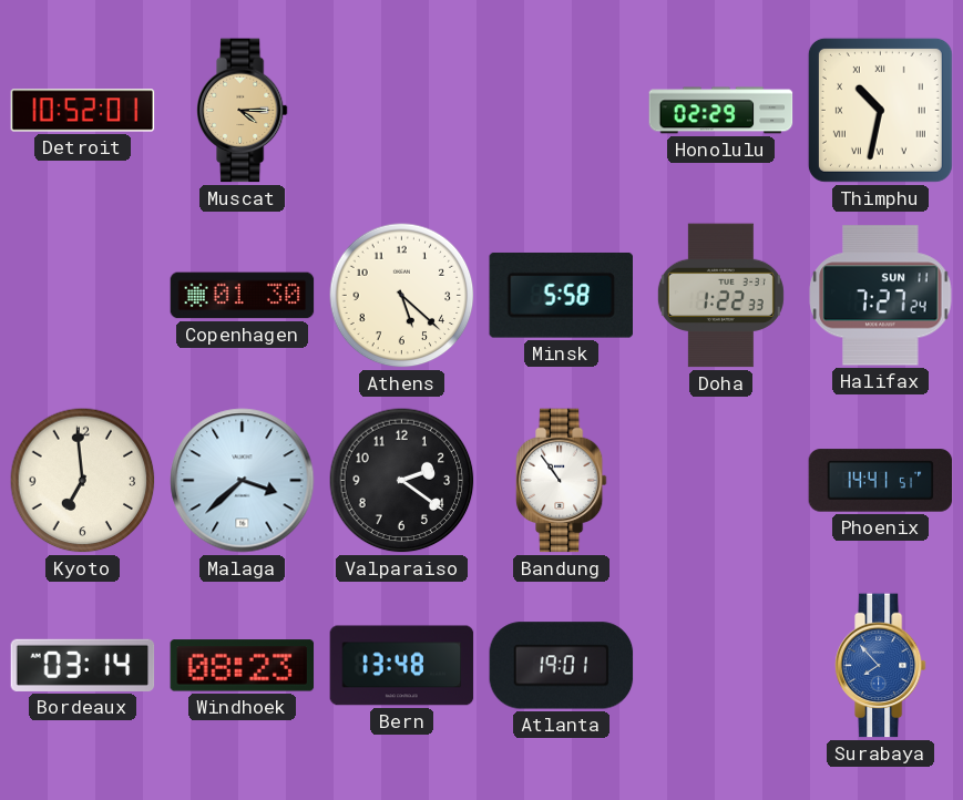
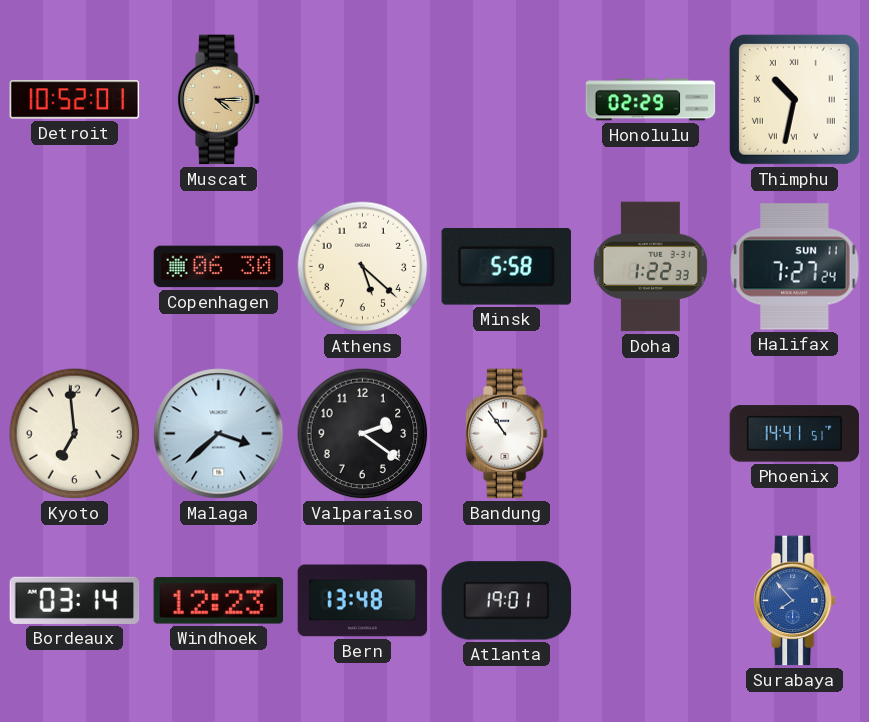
Copenhagen: 01:30 -> 06:30 (219, 267)
Windhoek: 08:23 -> 12:23 (219, 601)
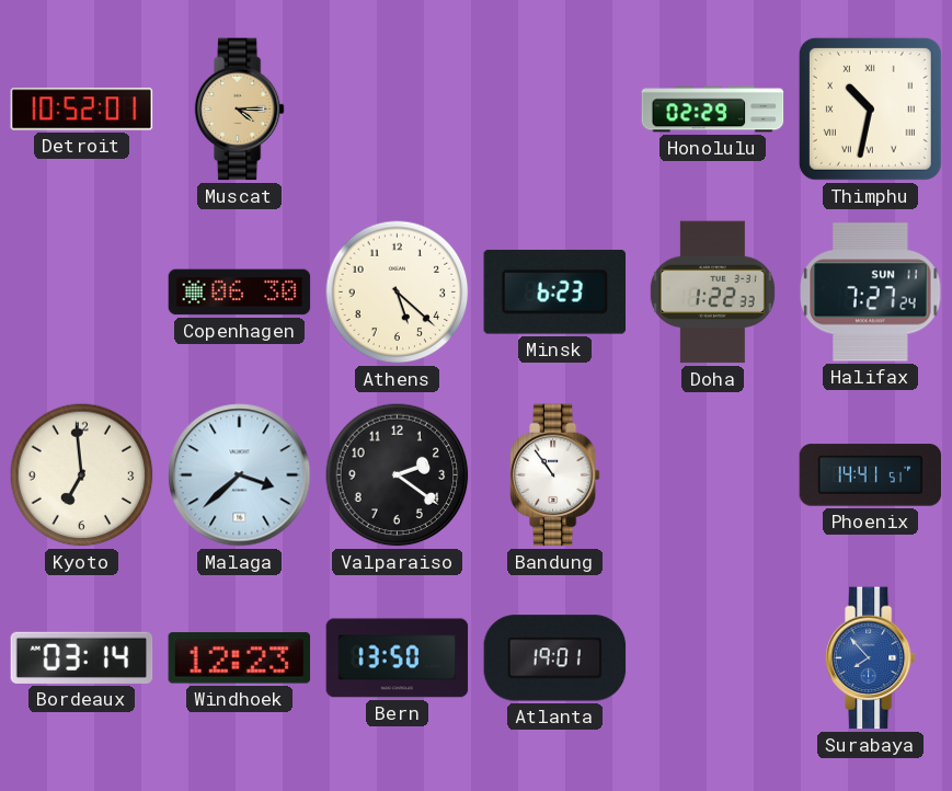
Minsk: 5:58 -> 6:23 (554, 293)
Bern: 13:48 -> 13:50 (398, 658)
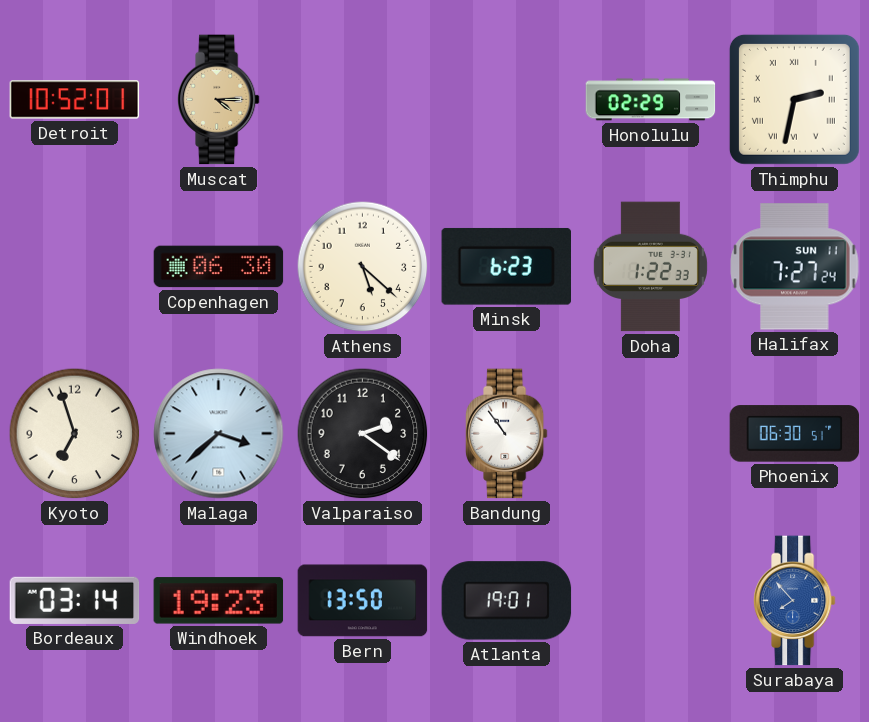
Thimphu: 10:32 -> 2:32 (794, 99)
Kyoto: 6:59 -> 6:57 (75, 434)
Phoenix: 14:41 -> 06:30 (795, 434)
Windhoek: 12:23 -> 19:23 (219, 601)
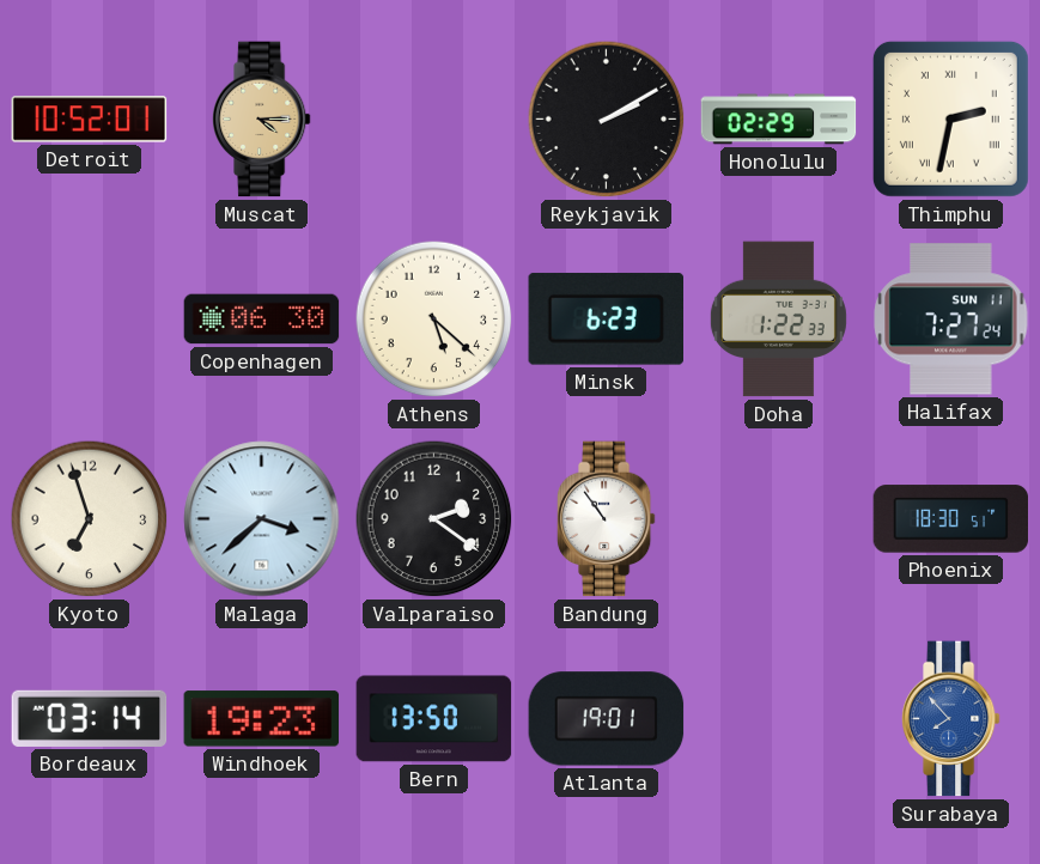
Reykjavik: none -> 2:10 (607, 120)
Phoenix: 06:30 -> 18:30 (951, 519)
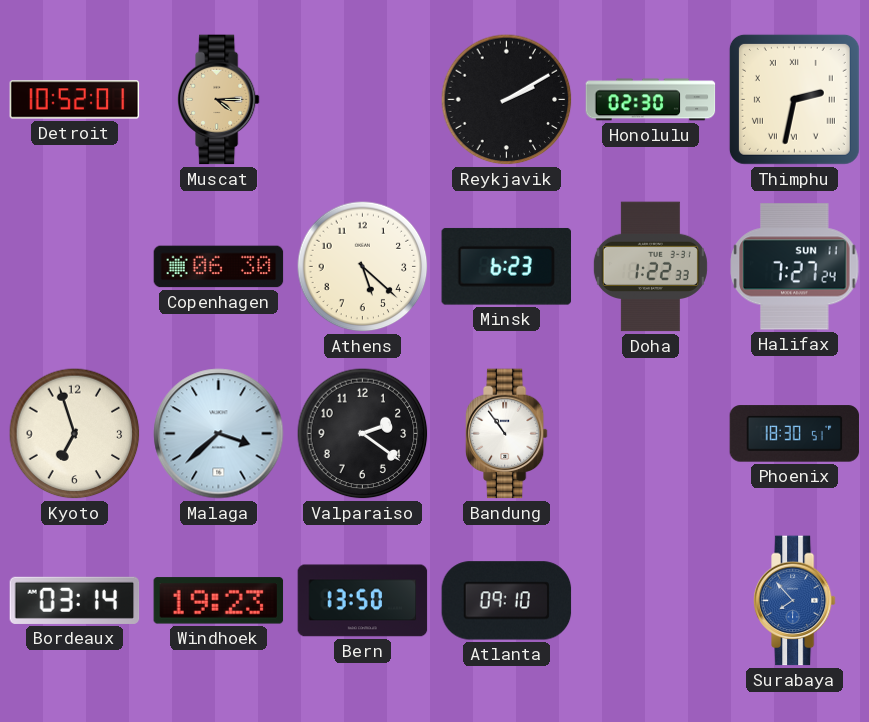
Honolulu: 02:29 -> 02:30 (651, 100)
Atlanta: 19:01 -> 09:10 (507, 601)
